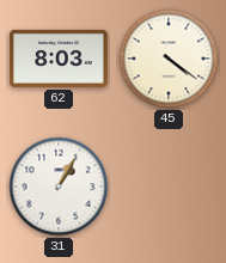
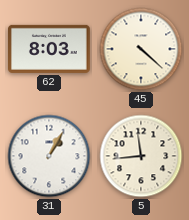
45: 4:21 -> 4:22 (141, 49)
5: none -> 11:44 (141, 156)
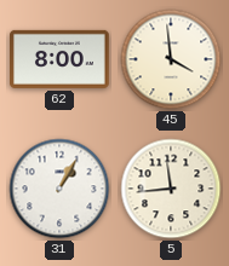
62: 8:03 -> 8:00 (61, 59)
45: 4:22 -> 3:59 (171, 59)
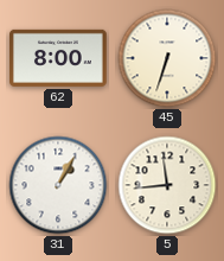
45: 3:59 -> 6:33 (167, 58)
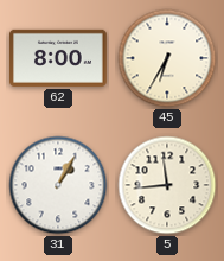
45: 6:33 -> 6:35 (167, 58)
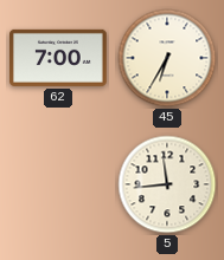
62: 8:00 -> 7:00 (59, 58)
31: 1:05 -> none (58, 185)
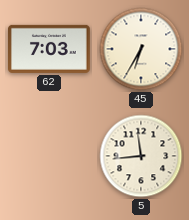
62: 7:00 -> 7:03 (50, 49)
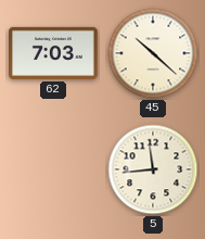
45: 6:35 -> 10:22 (153, 53)
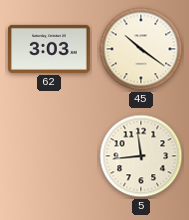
62: 7:03 -> 3:03 (50, 49)
45: 10:22 -> 10:21 (141, 49)
